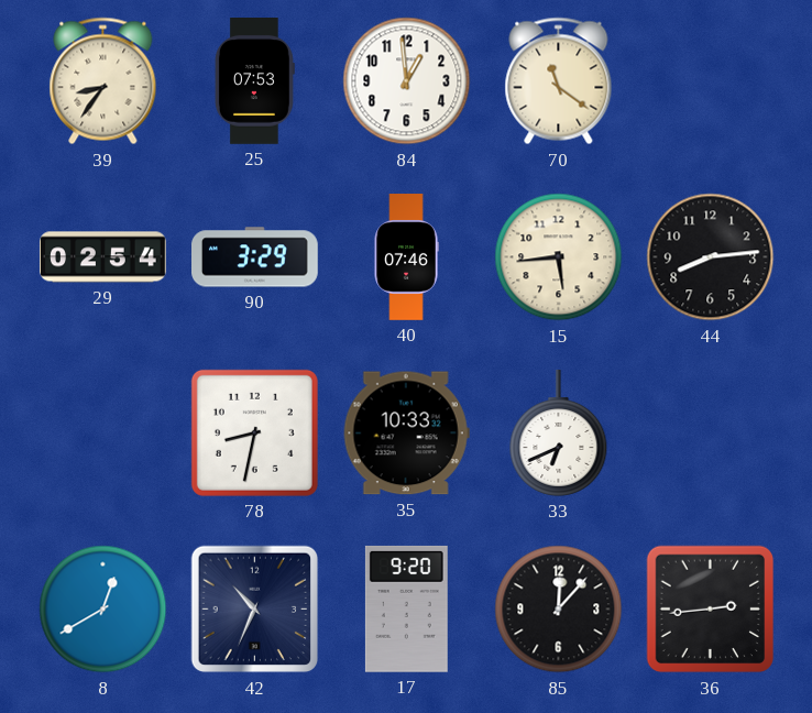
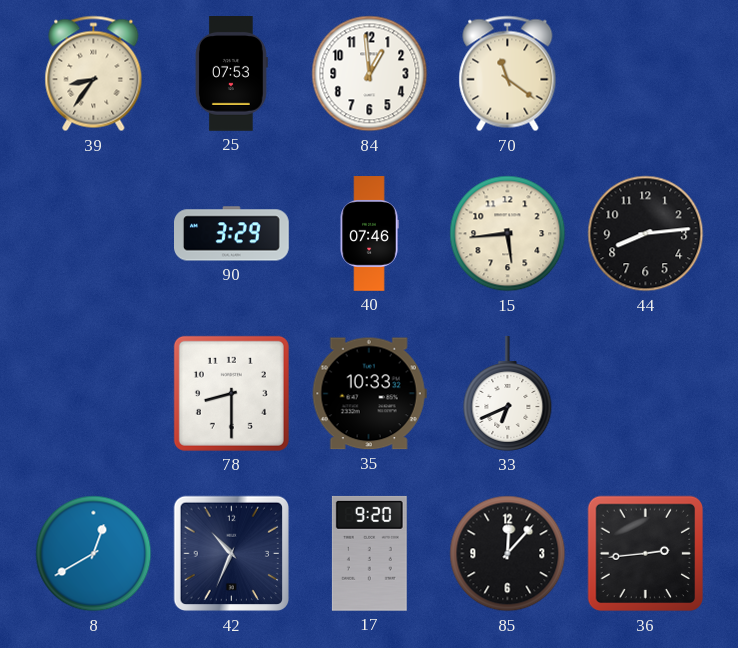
29: 02:54 -> none (103, 257)
78: 8:32 -> 8:30 (231, 393)
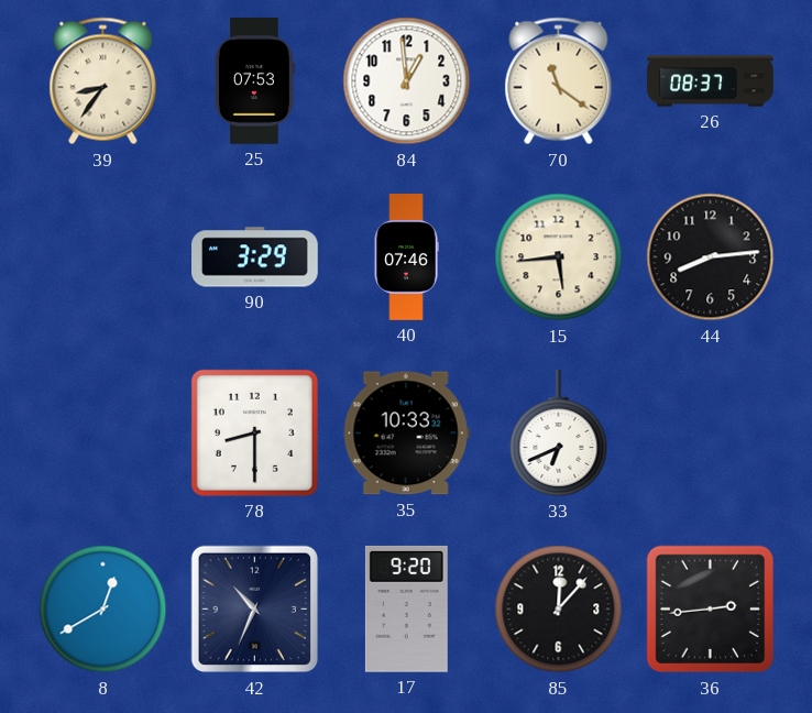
26: none -> 08:37 (711, 81)
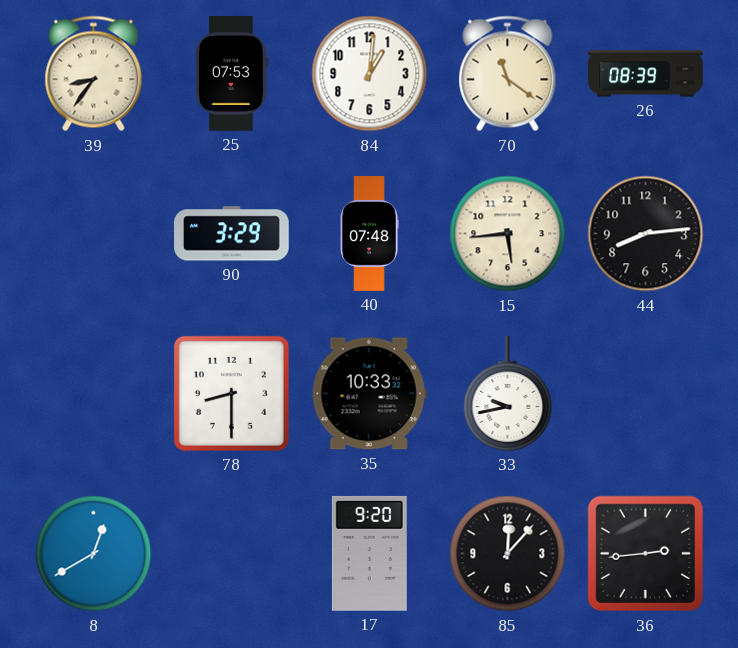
84: 12:59 -> 1:01 (370, 74)
26: 08:37 -> 08:39 (646, 74)
40: 07:46 -> 07:48 (369, 234)
33: 6:41 -> 9:43 (508, 394)
42: 10:34 -> none (255, 610)
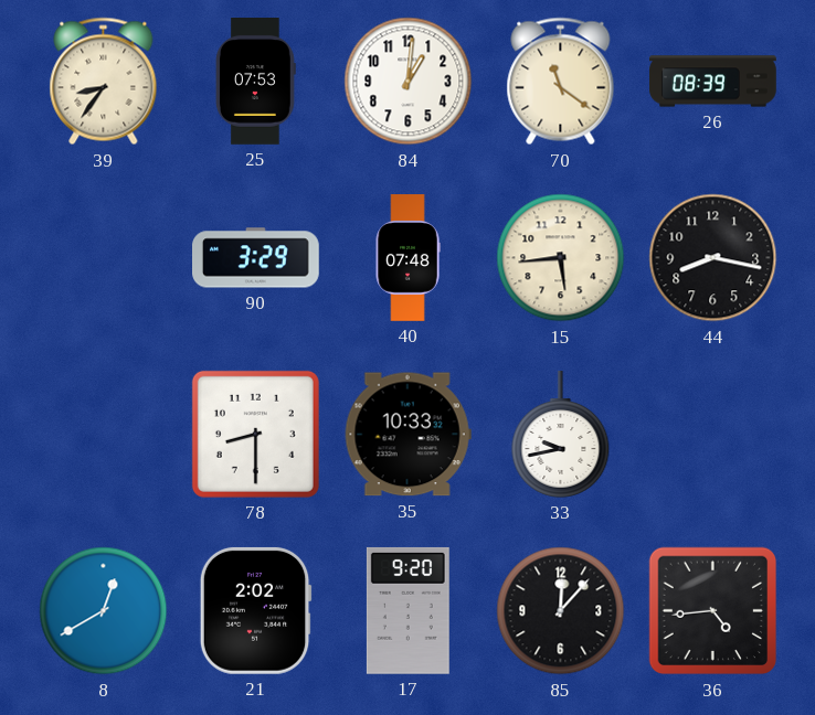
44: 8:14 -> 8:17 (713, 258)
21: none -> 2:02 (255, 610)
36: 2:44 -> 4:44 (713, 611)
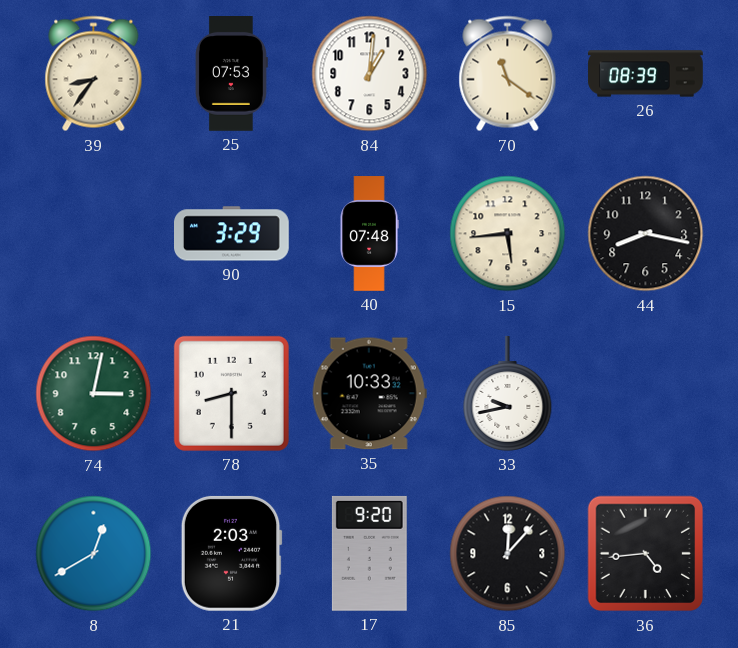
74: none -> 3:02 (94, 394)
21: 2:02 -> 2:03 (231, 553)
